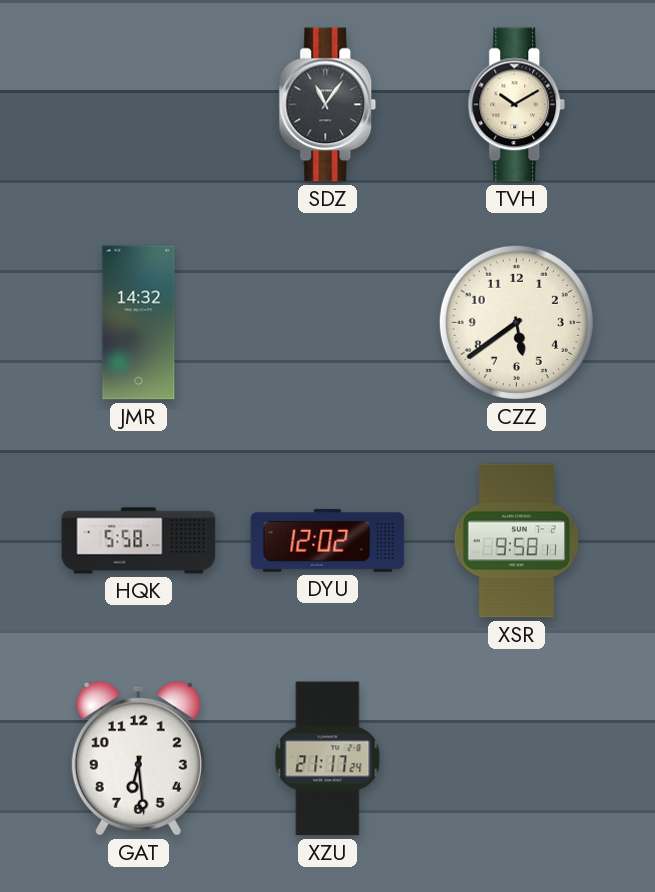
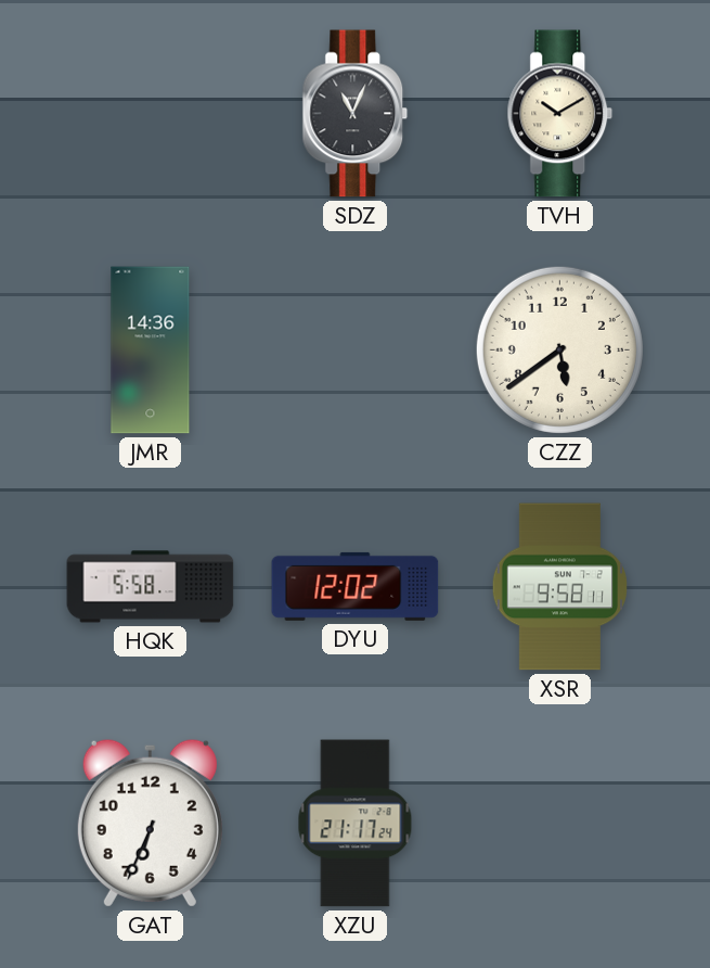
SDZ: 11:06 -> 11:04 (356, 114)
JMR: 14:32 -> 14:36 (151, 351)
GAT: 6:29 -> 6:34 (150, 823)
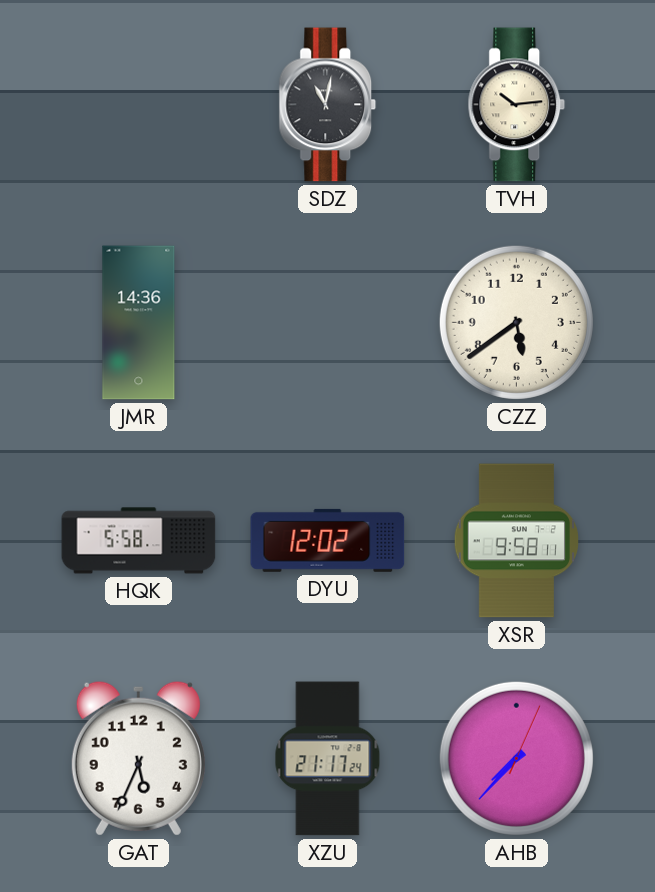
SDZ: 11:04 -> 11:02 (328, 105)
TVH: 10:10 -> 10:14 (517, 105)
GAT: 6:34 -> 5:34 (138, 758)
AHB: none -> 7:37 (516, 758)
